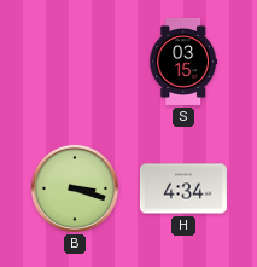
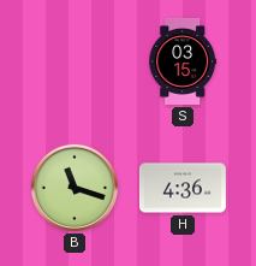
B: 3:18 -> 11:18 (75, 188)
H: 4:34 -> 4:36 (183, 188)
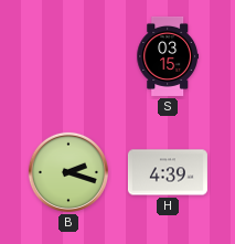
B: 11:18 -> 2:18 (68, 172)
H: 4:36 -> 4:39 (168, 172)
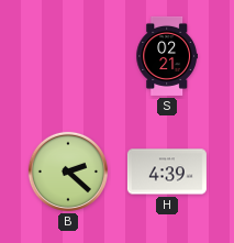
S: 03:15 -> 02:21 (166, 56)
B: 2:18 -> 2:22 (68, 172)
